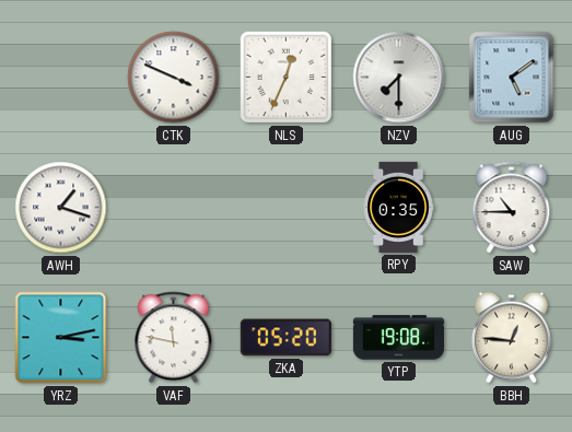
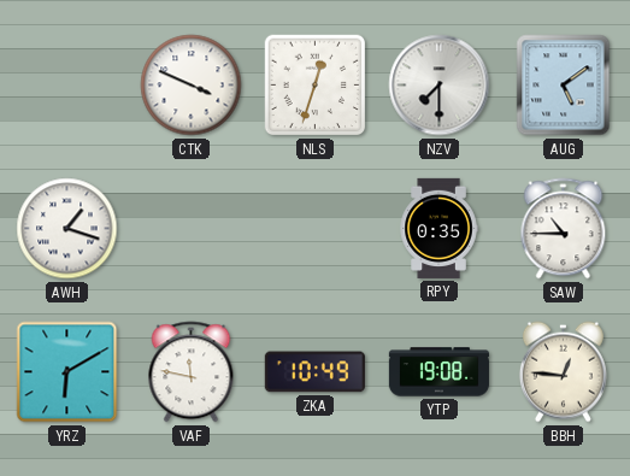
NLS: 12:34 -> 12:33 (316, 86)
YRZ: 3:13 -> 6:10 (67, 372)
ZKA: 05:20 -> 10:49 (314, 372)
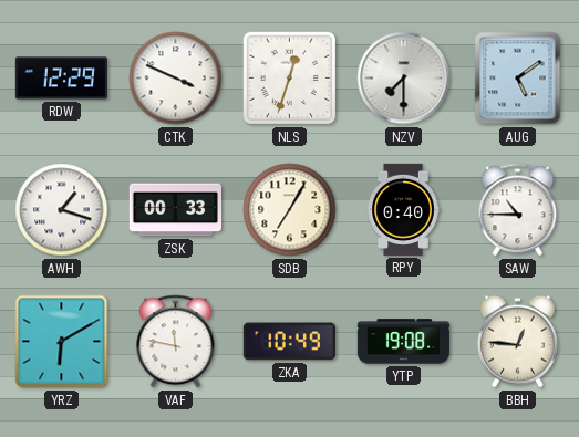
RDW: none -> 12:29 (61, 79)
ZSK: none -> 00:33 (175, 210)
SDB: none -> 7:05 (290, 210)
RPY: 0:35 -> 0:40 (403, 209)
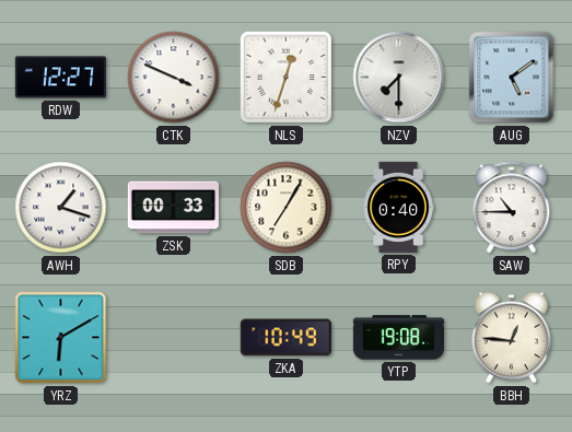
RDW: 12:29 -> 12:27 (60, 78)
VAF: 11:47 -> none (176, 342)
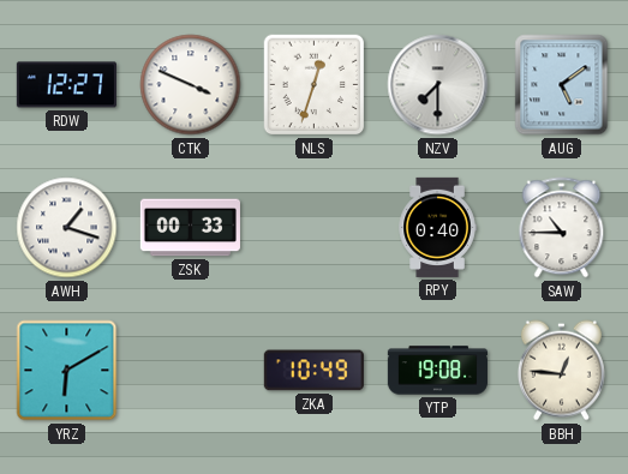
SDB: 7:05 -> none (287, 208)
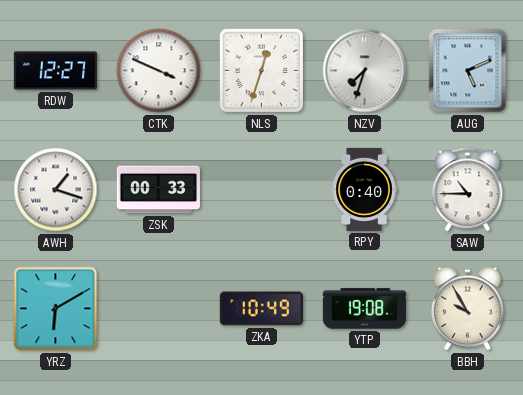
NZV: 7:30 -> 7:33 (365, 71)
AUG: 5:09 -> 5:11 (468, 71)
BBH: 12:46 -> 9:55 (467, 309)
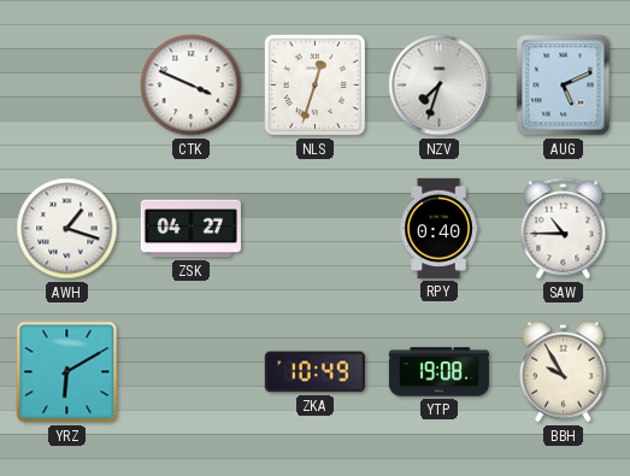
RDW: 12:27 -> none (55, 71)
ZSK: 00:33 -> 04:27 (190, 229)
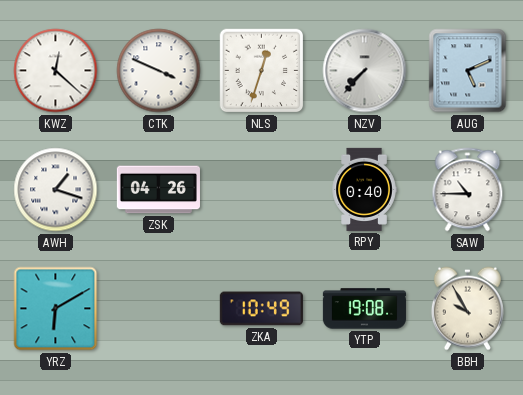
KWZ: none -> 12:22 (56, 71)
NZV: 7:33 -> 7:37 (365, 71)
ZSK: 04:27 -> 04:26 (158, 190)
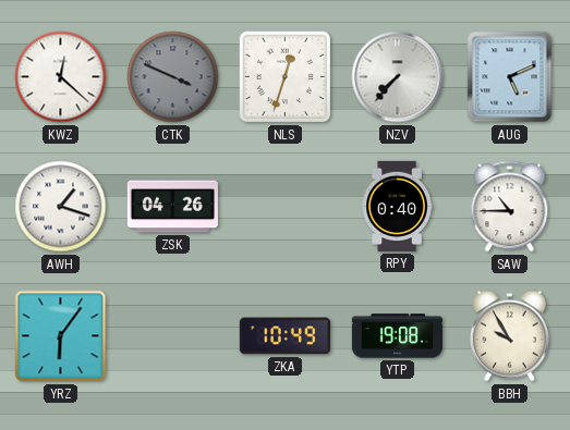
CTK dial: white -> grey (173, 77)
YRZ: 6:10 -> 6:06 (61, 336)
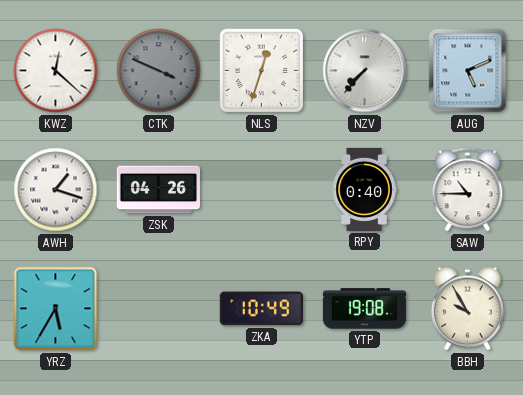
YRZ: 6:06 -> 5:35 (56, 309)
